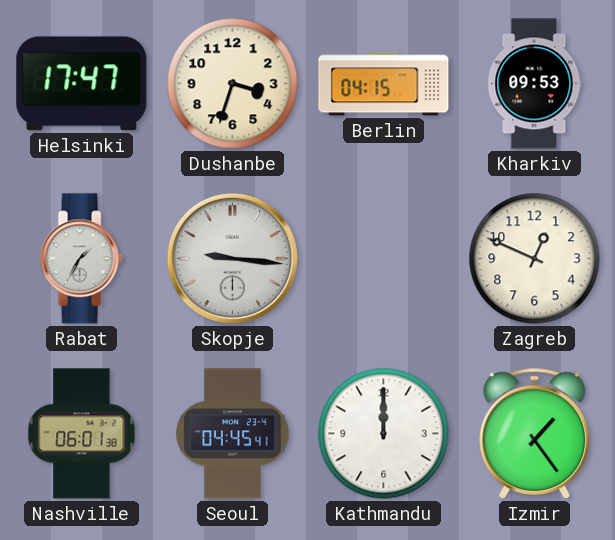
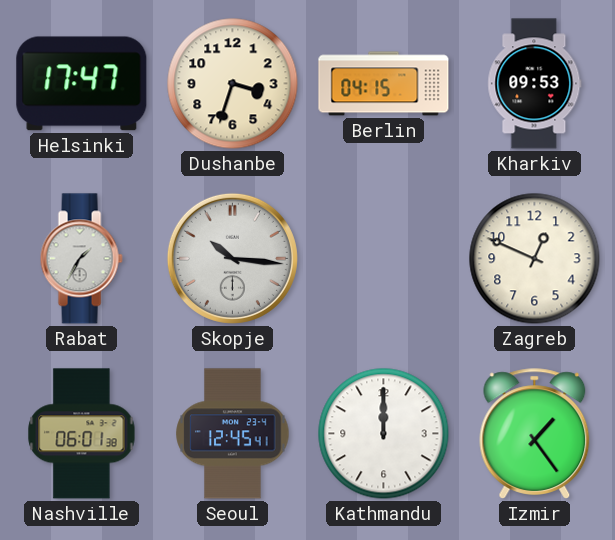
Skopje: 9:16 -> 10:16 (232, 258)
Seoul: 04:45 -> 12:45 (233, 434)
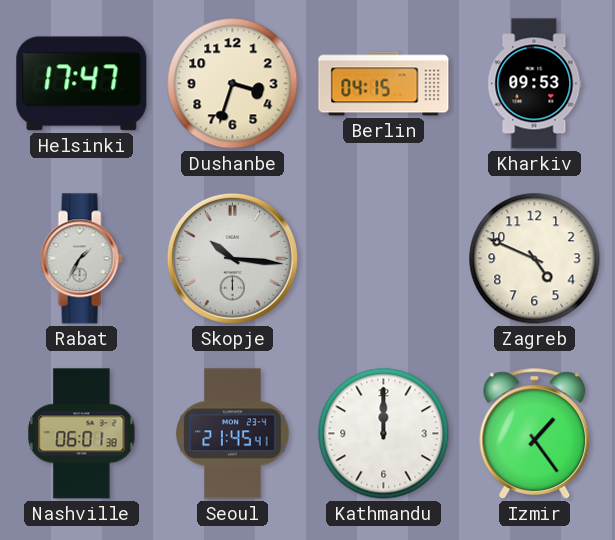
Zagreb: 12:49 -> 4:49 (535, 259)
Seoul: 12:45 -> 21:45 (233, 434)
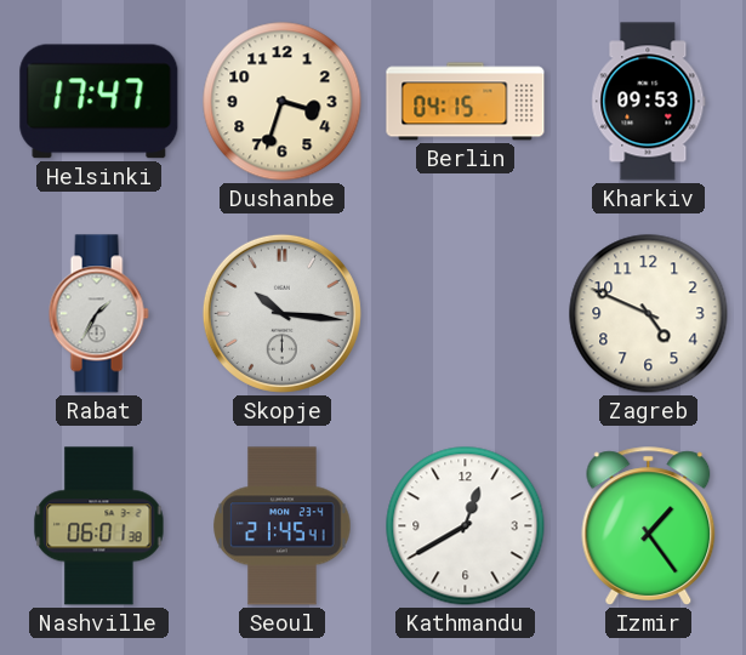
Kathmandu: 12:00 -> 12:40 (466, 526)
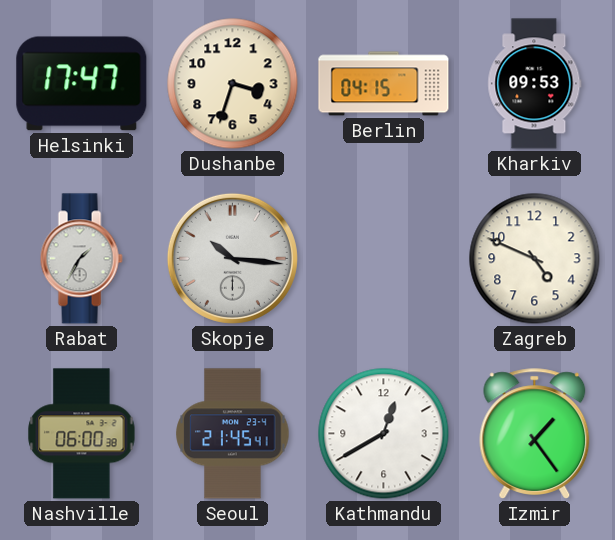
Nashville: 06:01 -> 06:00 (82, 434)
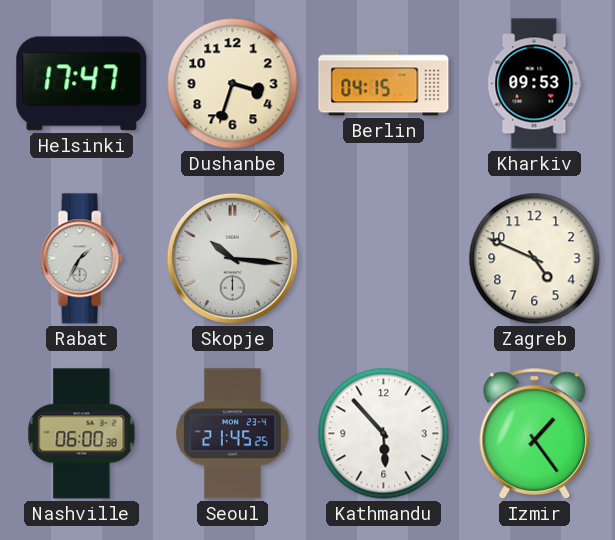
Seoul: 21:45:41 -> 21:45:25 (233, 434)
Kathmandu: 12:40 -> 5:53 (384, 434)
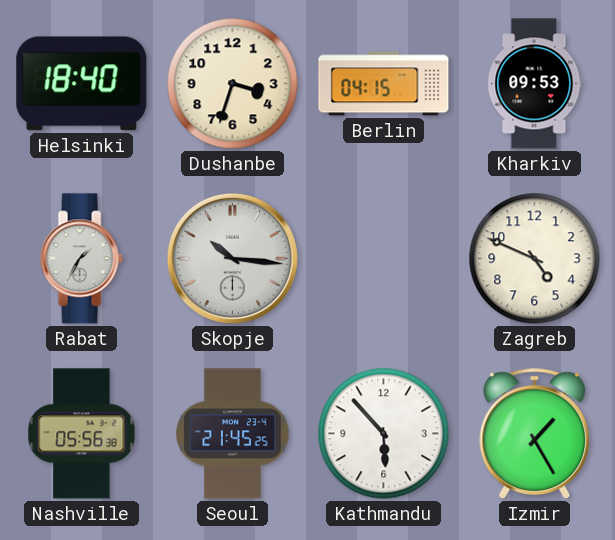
Helsinki: 17:47 -> 18:40 (82, 84)
Nashville: 06:00 -> 05:56 (82, 434)
Izmir: 1:24 -> 1:25 (535, 434)
